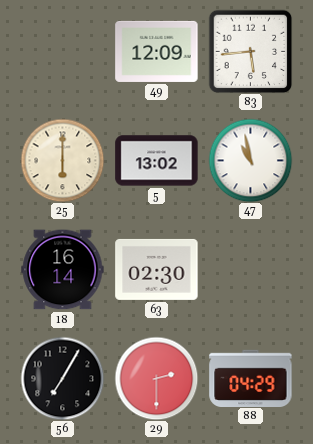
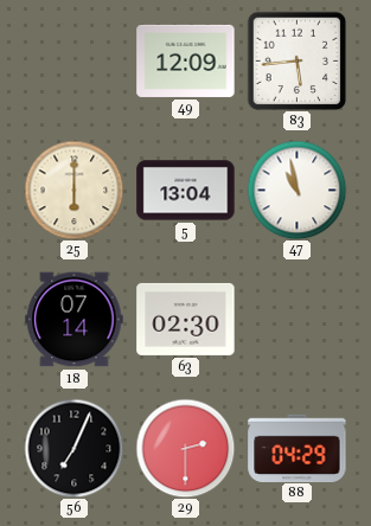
5: 13:02 -> 13:04 (186, 191)
18: 16:14 -> 07:14 (75, 320)
56: 7:05 -> 7:04 (73, 448)
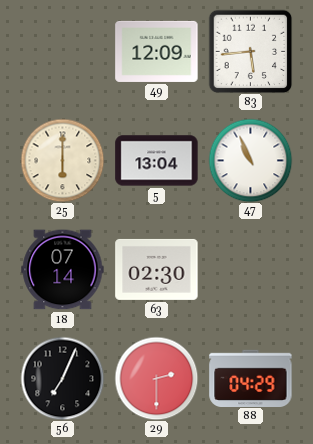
47: 10:58 -> 10:56 (250, 160)
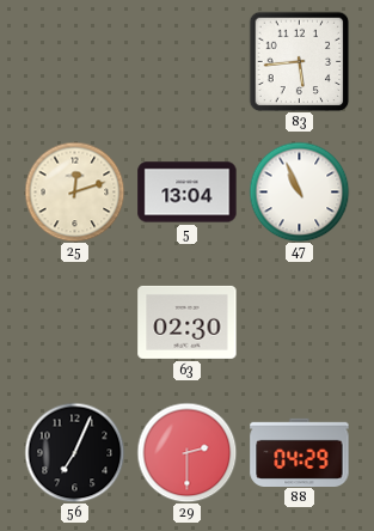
49: 12:09 -> none (157, 51)
25: 6:00 -> 12:12 (74, 191)
18: 07:14 -> none (63, 270)
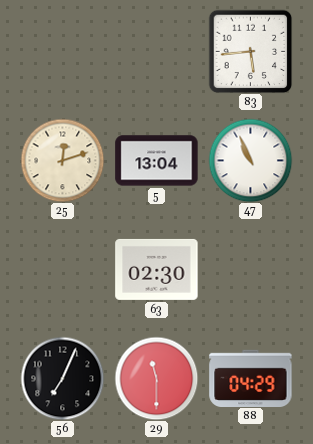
29: 2:30 -> 11:30 (156, 378)
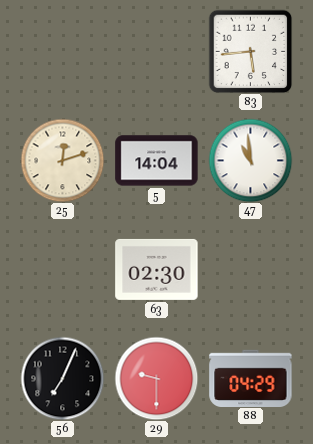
5: 13:04 -> 14:04 (157, 161)
47: 10:56 -> 10:59 (250, 160)
29: 11:30 -> 9:30 (156, 378)
